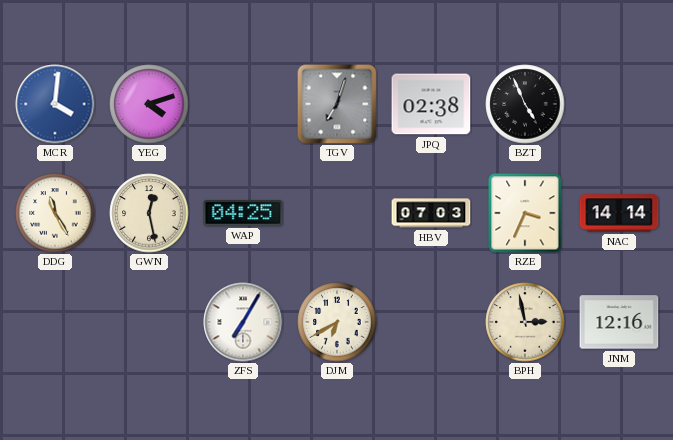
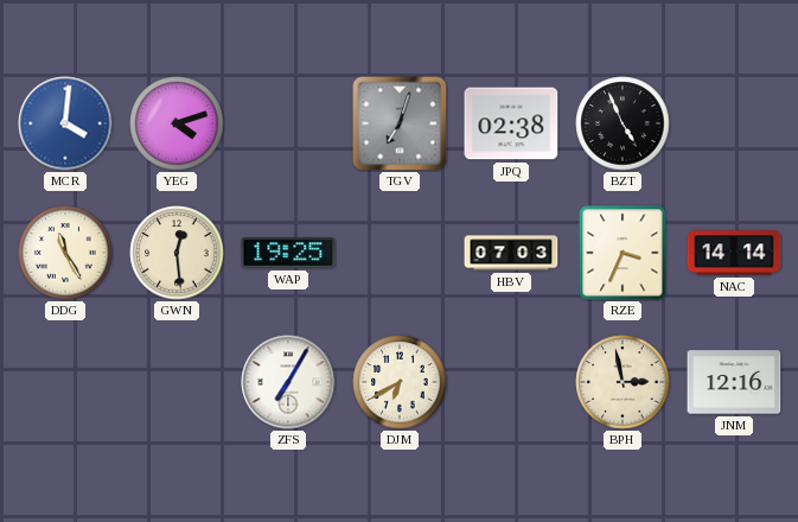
GWN: 12:28 -> 12:29 (177, 253)
WAP: 04:25 -> 19:25 (288, 254)
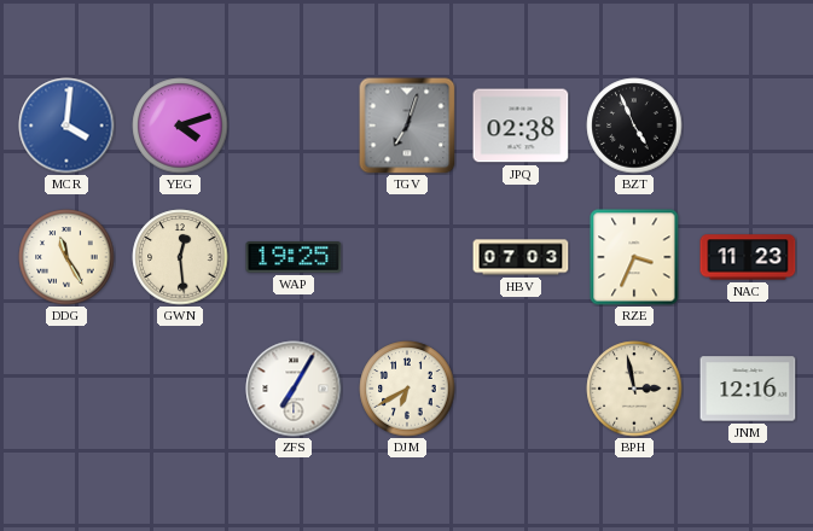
NAC: 14:14 -> 11:23 (748, 257)
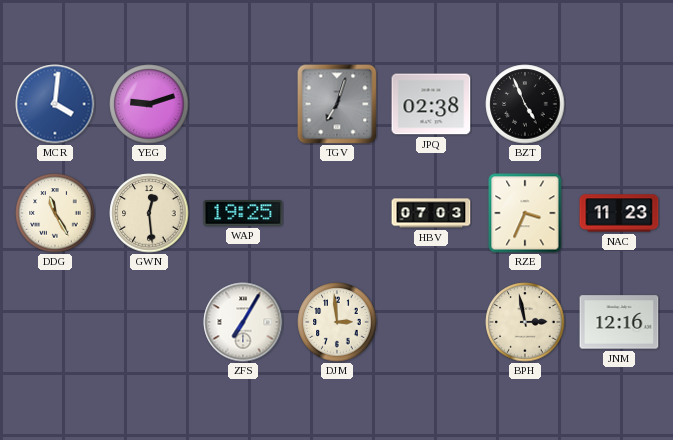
YEG: 4:12 -> 9:12 (149, 104)
DJM: 6:40 -> 2:59 (337, 322)
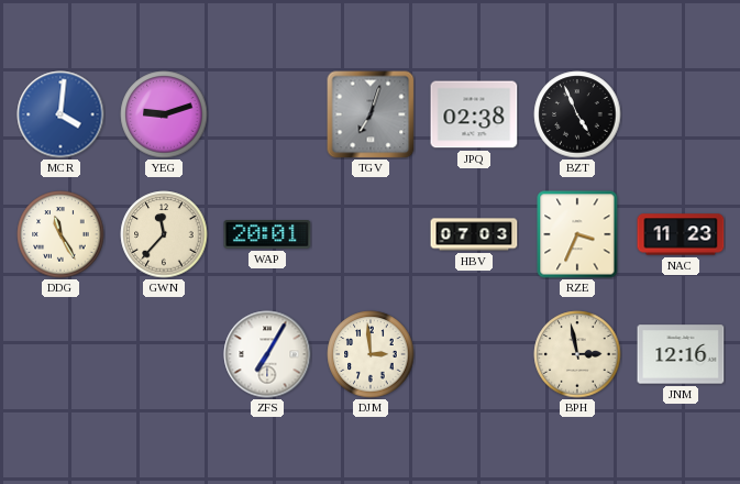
GWN: 12:29 -> 11:37 (164, 234)
WAP: 19:25 -> 20:01 (267, 235)
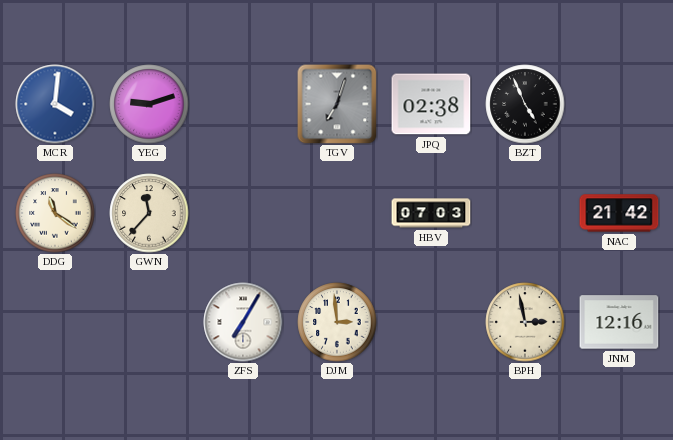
DDG: 11:25 -> 11:21 (55, 213)
WAP: 20:01 -> none (267, 235)
RZE: 3:34 -> none (577, 234)
NAC: 11:23 -> 21:42 (619, 213)
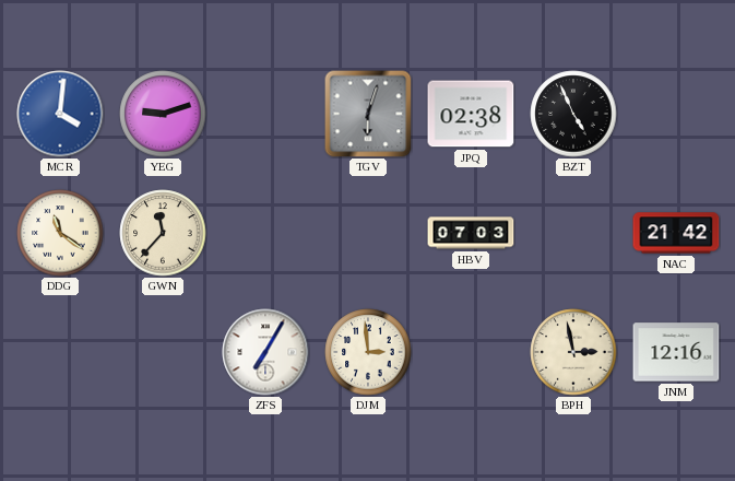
TGV: 7:03 -> 6:03 (368, 114)
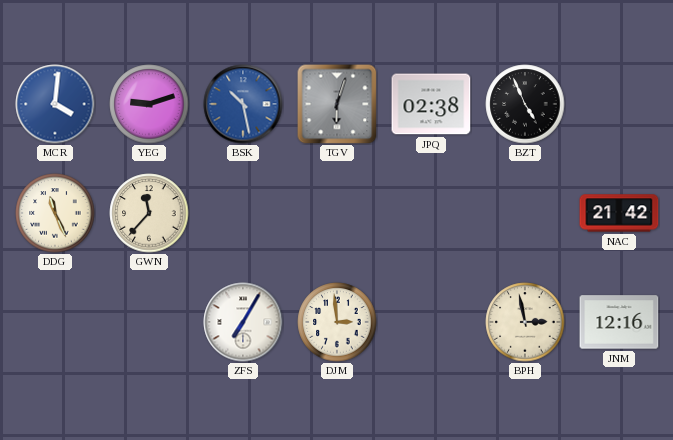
BSK: none -> 10:28 (243, 104)
DDG: 11:21 -> 11:26 (55, 213)
HBV: 07:03 -> none (471, 233)
